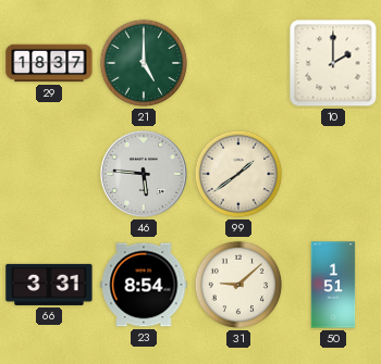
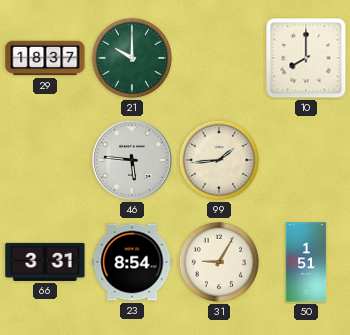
21: 5:00 -> 10:00 (132, 58)
10: 2:00 -> 8:00 (306, 58)
99: 1:39 -> 1:44 (219, 160)
31: 9:08 -> 9:05 (219, 262)
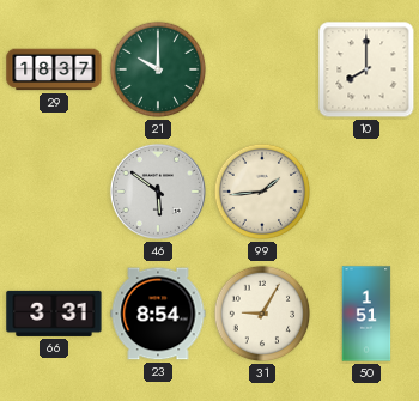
46: 5:46 -> 5:51 (158, 192)
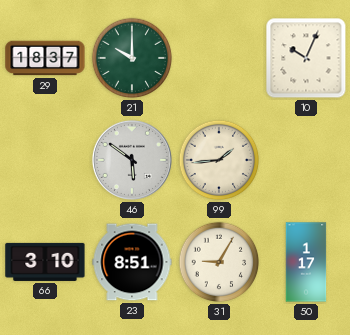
10: 8:00 -> 10:04 (306, 58)
66: 3:31 -> 3:10 (45, 262)
23: 8:54 -> 8:51 (132, 262)
50: 1:51 -> 1:17 (306, 262)
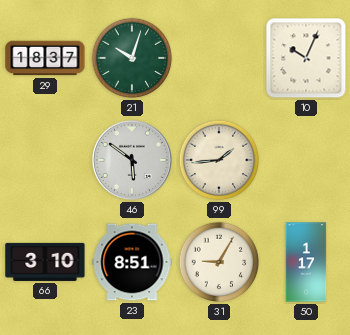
21: 10:00 -> 10:03 (132, 58)
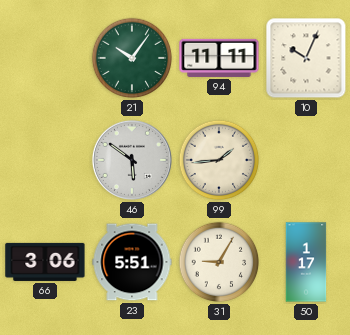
29: 18:37 -> none (45, 58)
21: 10:03 -> 10:06 (132, 58)
94: none -> 11:11 (219, 58)
66: 3:10 -> 3:06 (45, 262)
23: 8:51 -> 5:51 (132, 262)
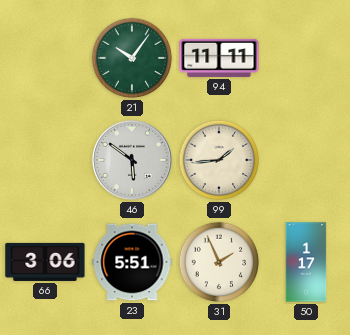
10: 10:04 -> none (306, 58)
31: 9:05 -> 1:56 (219, 262)
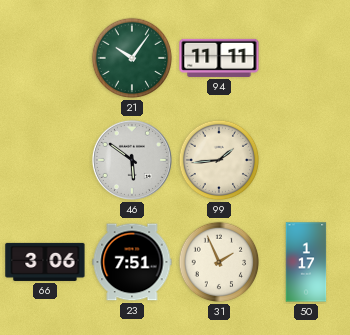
23: 5:51 -> 7:51 (132, 262)
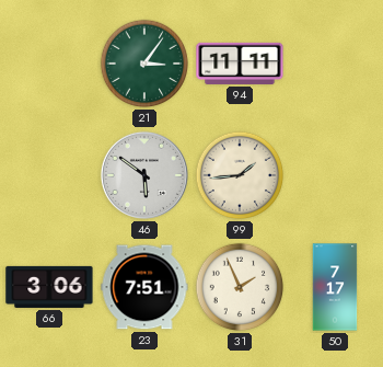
21: 10:06 -> 3:06 (144, 64)
50: 1:17 -> 7:17 (335, 287)
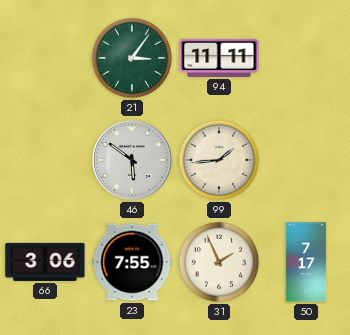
23: 7:51 -> 7:55 (132, 262)
